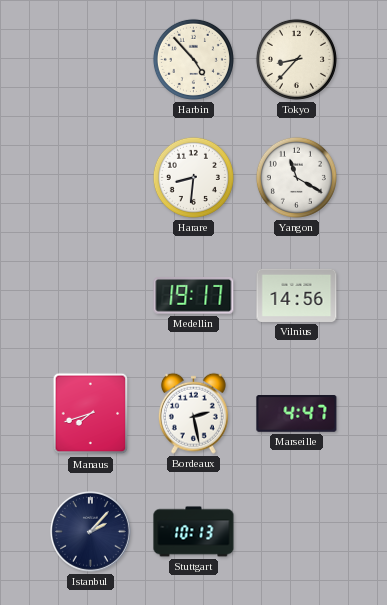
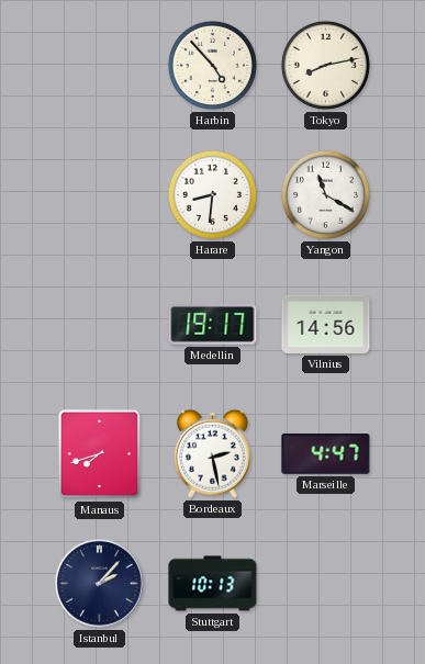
Tokyo: 8:37 -> 8:13 (325, 65)
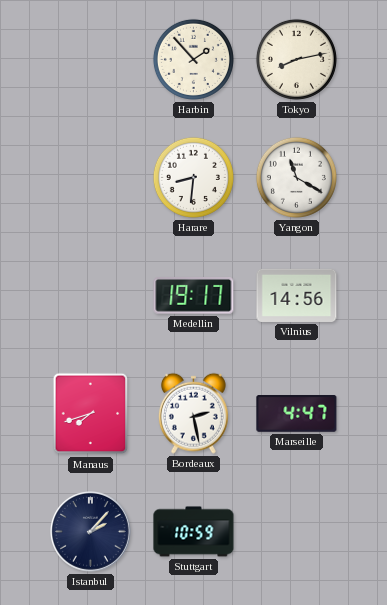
Harbin: 4:53 -> 1:53 (193, 59)
Stuttgart: 10:13 -> 10:59 (194, 532)
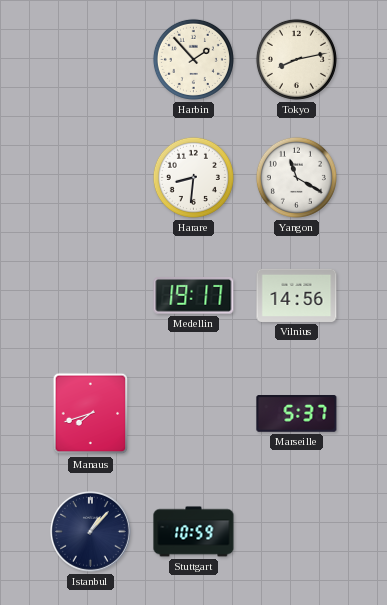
Bordeaux: 2:28 -> none (193, 413)
Marseille: 4:47 -> 5:37 (297, 414)
Istanbul: 2:07 -> 1:07 (91, 532)
